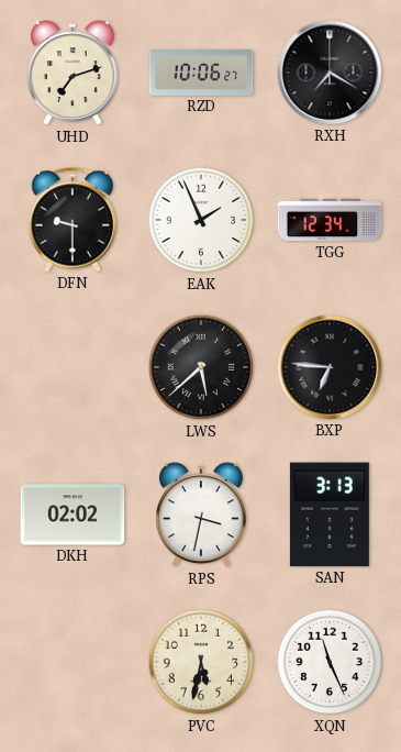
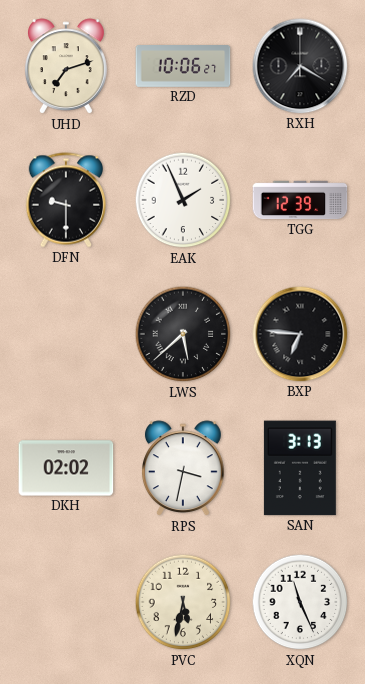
TGG: 12:34 -> 12:39 (300, 200)
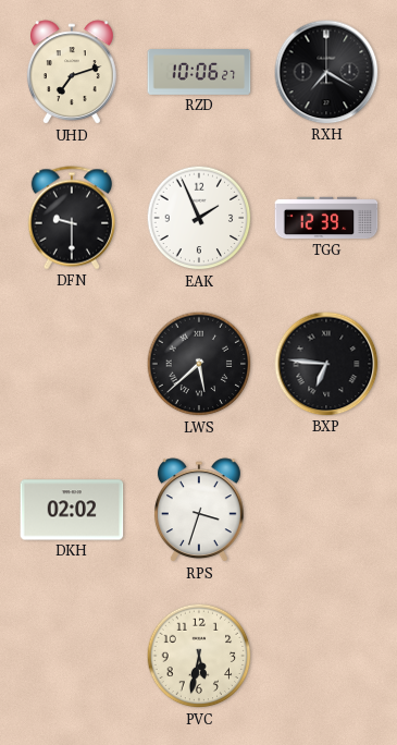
RPS: 3:32 -> 3:33 (199, 511)
SAN: 3:13 -> none (300, 468)
XQN: 11:26 -> none (300, 602)
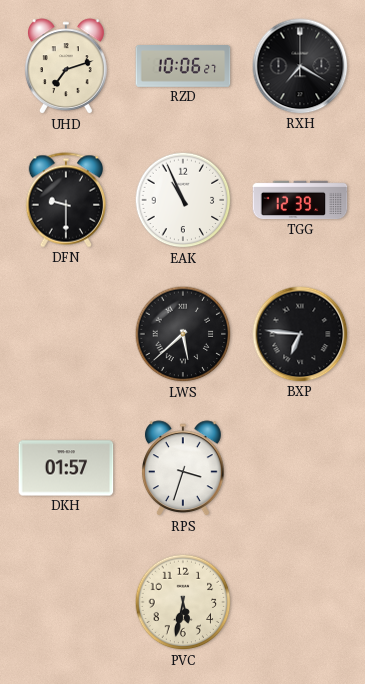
EAK: 1:56 -> 10:56 (183, 200)
DKH: 02:02 -> 01:57 (66, 468)
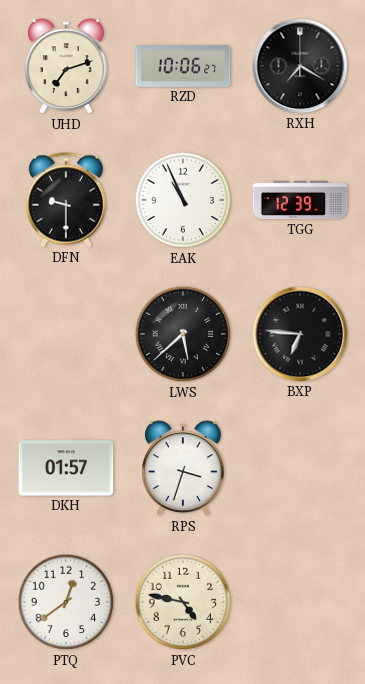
PTQ: none -> 12:39 (66, 602)
PVC: 5:32 -> 4:47 (183, 602)
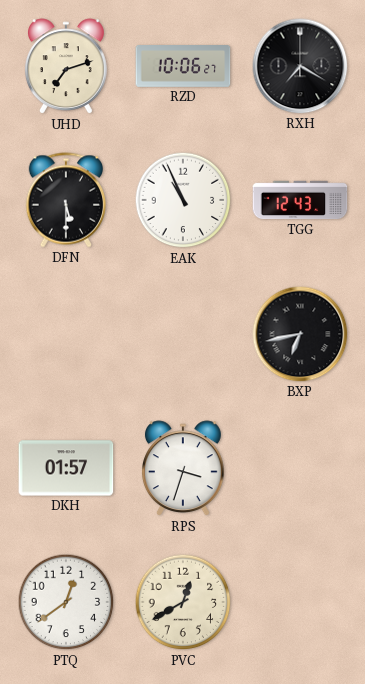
DFN: 9:30 -> 5:30 (65, 200)
TGG: 12:39 -> 12:43 (300, 200)
LWS: 5:38 -> none (183, 334)
BXP: 6:46 -> 6:43 (300, 334)
PVC: 4:47 -> 12:40 (183, 602)
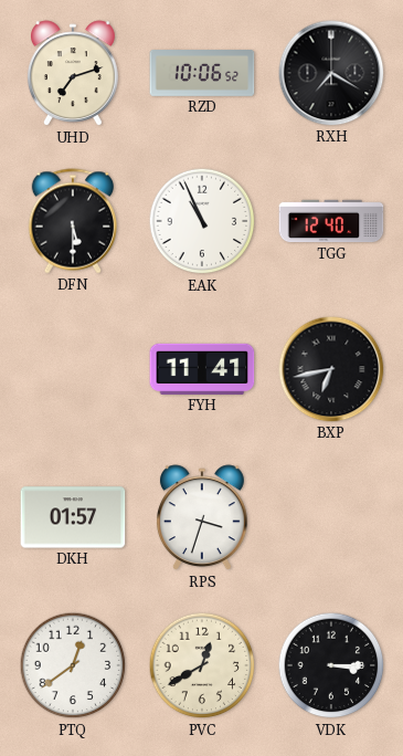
RZD: 10:06:27 -> 10:06:52 (202, 74)
TGG: 12:43 -> 12:40 (331, 221)
FYH: none -> 11:41 (202, 369)
VDK: none -> 3:15 (331, 665)
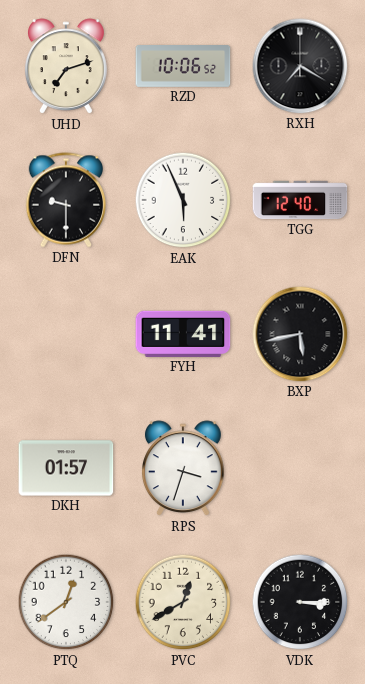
DFN: 5:30 -> 9:30 (65, 200)
EAK: 10:56 -> 5:56 (183, 200)
BXP: 6:43 -> 5:43 (300, 334)
